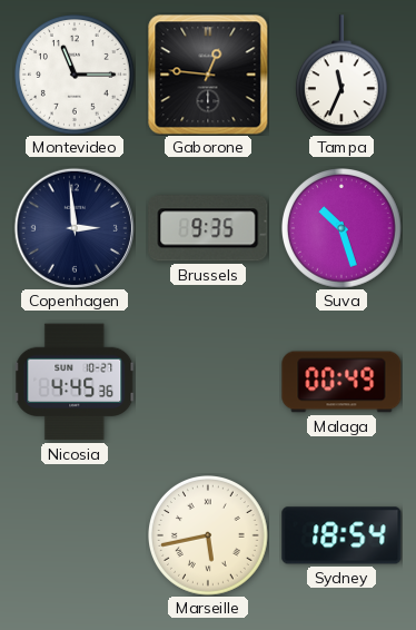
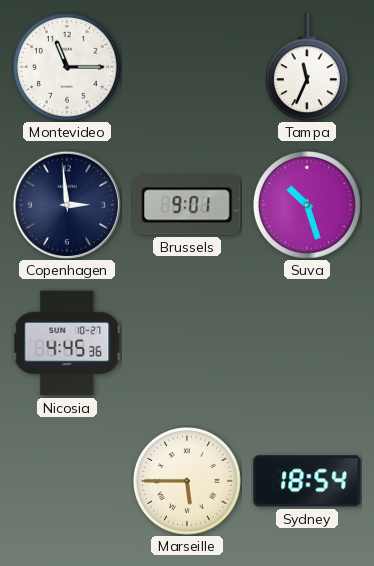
Gaborone: 12:46 -> none (208, 75)
Brussels: 9:35 -> 9:01 (187, 205)
Malaga: 00:49 -> none (341, 382)
Marseille: 5:43 -> 5:45 (188, 482)
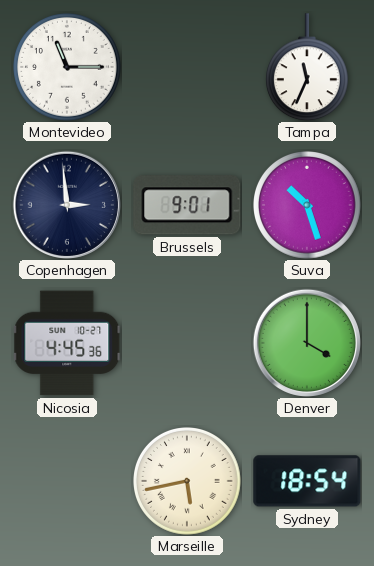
Denver: none -> 4:00 (307, 343)
Marseille: 5:45 -> 5:43 (188, 482)
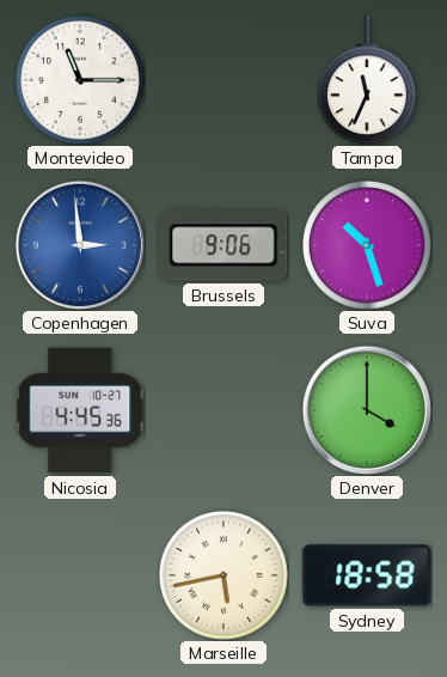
Copenhagen dial: navy -> blue (80, 245)
Brussels: 9:01 -> 9:06 (223, 245)
Sydney: 18:54 -> 18:58 (367, 575)
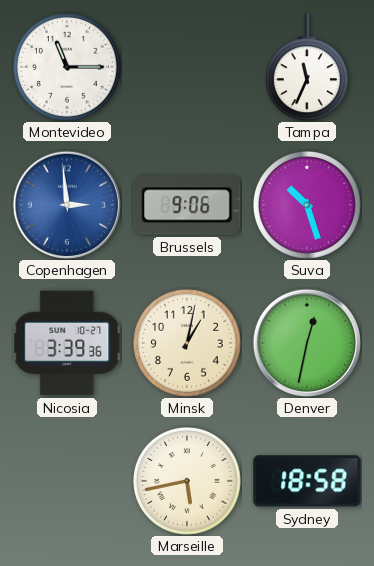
Nicosia: 4:45 -> 3:39 (67, 343)
Minsk: none -> 1:02 (188, 344)
Denver: 4:00 -> 12:32 (307, 343)
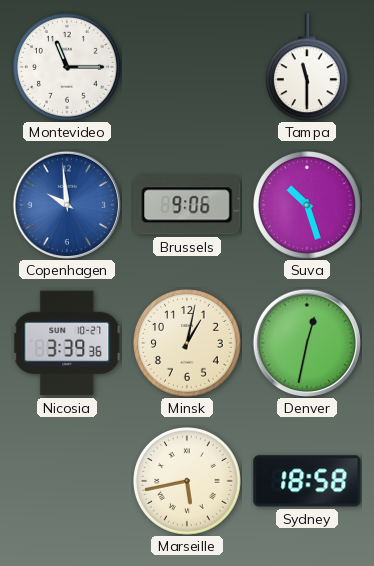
Tampa: 11:34 -> 11:30 (307, 67)
Copenhagen: 2:59 -> 9:59 (67, 205)
